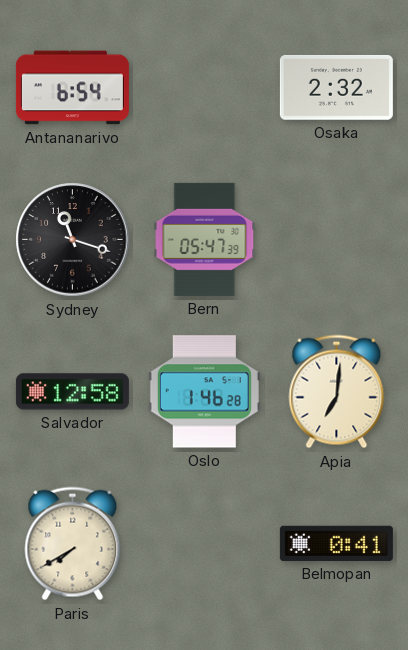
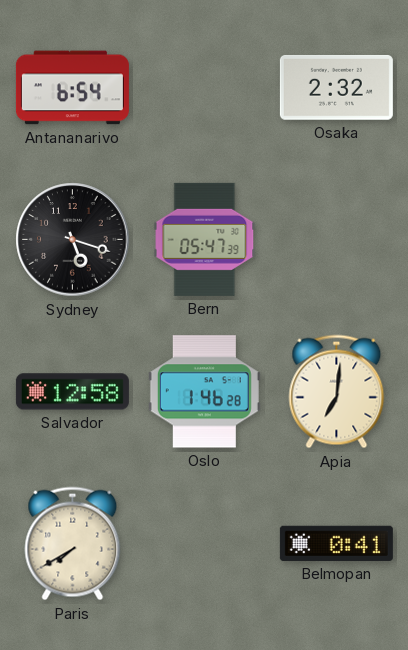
Sydney: 11:18 -> 5:18 (73, 240)
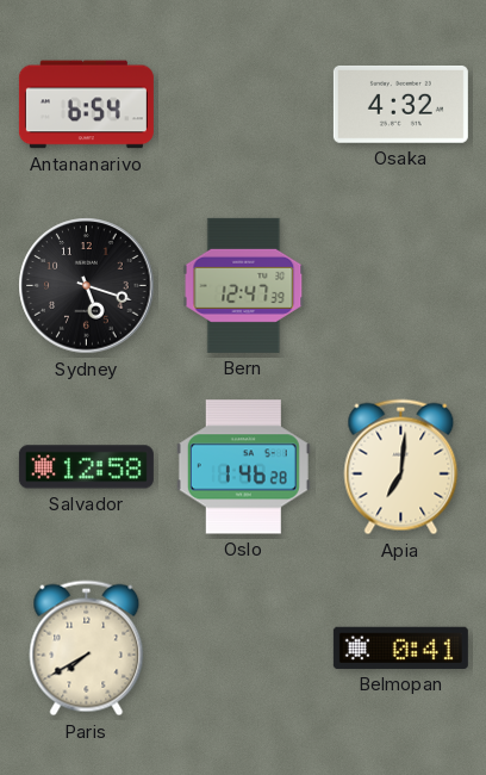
Osaka: 2:32 -> 4:32 (400, 104)
Bern: 05:47 -> 12:47 (244, 285)
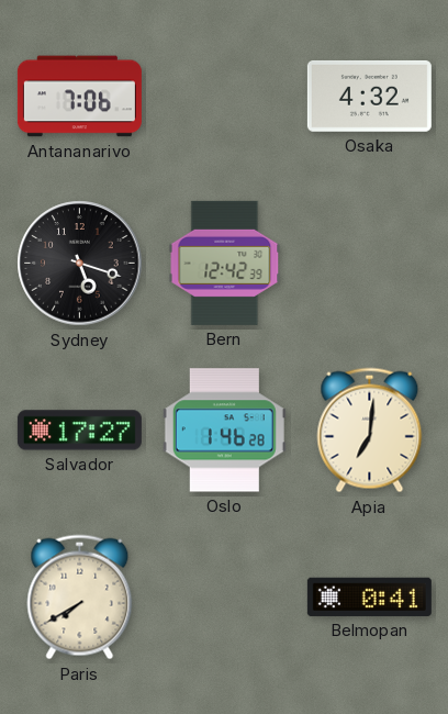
Antananarivo: 6:54 -> 7:06 (79, 97)
Bern: 12:47 -> 12:42 (225, 263)
Salvador: 12:58 -> 17:27 (79, 431)
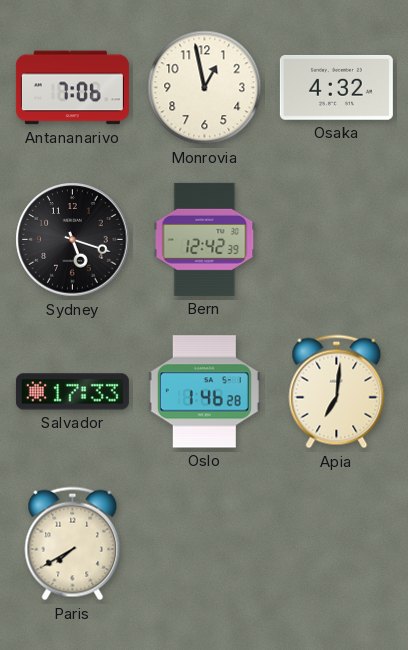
Monrovia: none -> 12:58 (205, 88)
Salvador: 17:27 -> 17:33 (72, 392)
Belmopan: 0:41 -> none (369, 596)
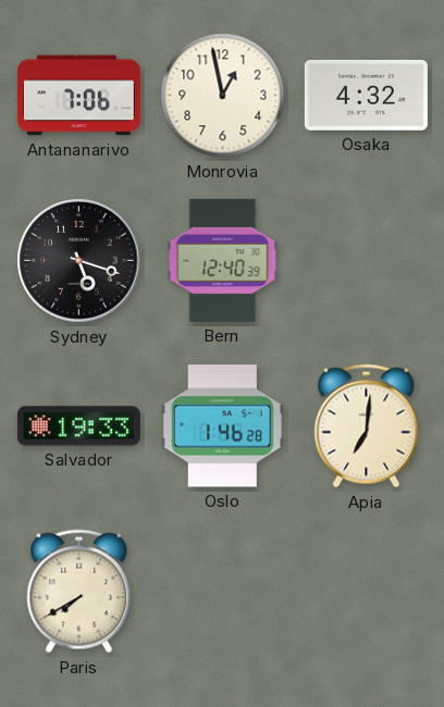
Bern: 12:42 -> 12:40 (223, 260)
Salvador: 17:33 -> 19:33 (78, 426)
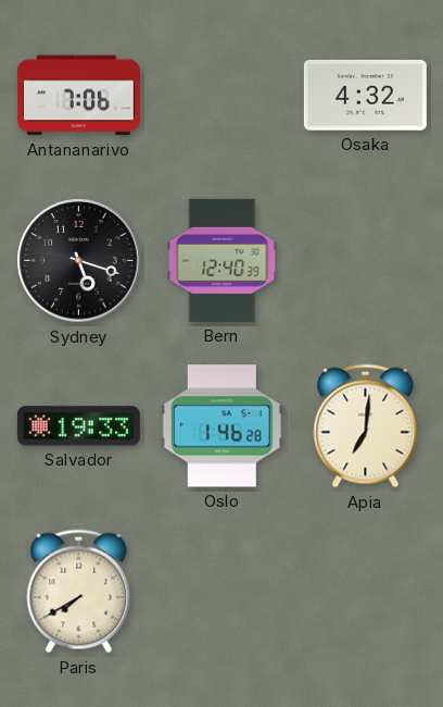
Monrovia: 12:58 -> none (223, 96)
